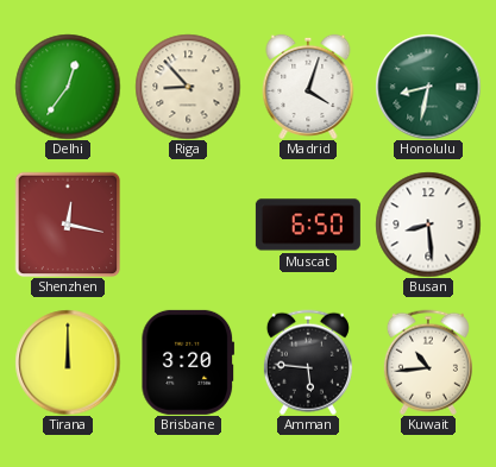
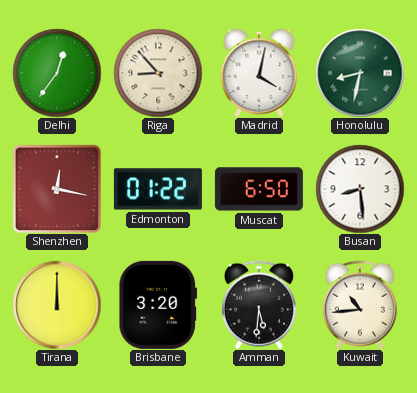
Madrid: 4:03 -> 4:02 (259, 73)
Edmonton: none -> 01:22 (158, 189)
Amman: 5:46 -> 5:31 (259, 305)
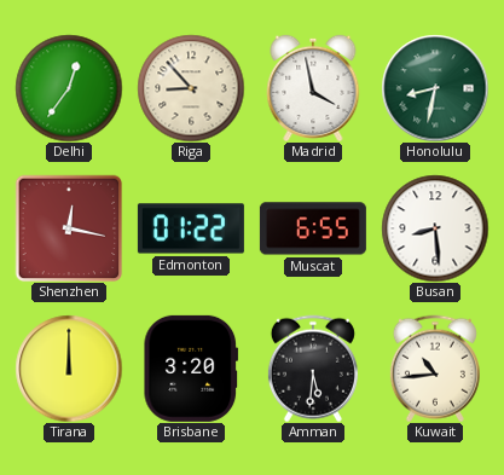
Madrid: 4:02 -> 3:58 (313, 88)
Muscat: 6:50 -> 6:55 (313, 228)
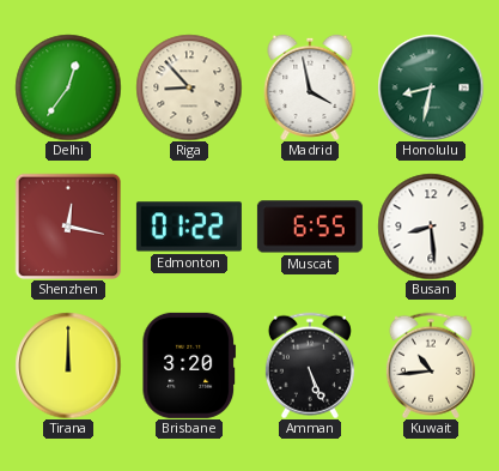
Amman: 5:31 -> 5:26 (310, 366)
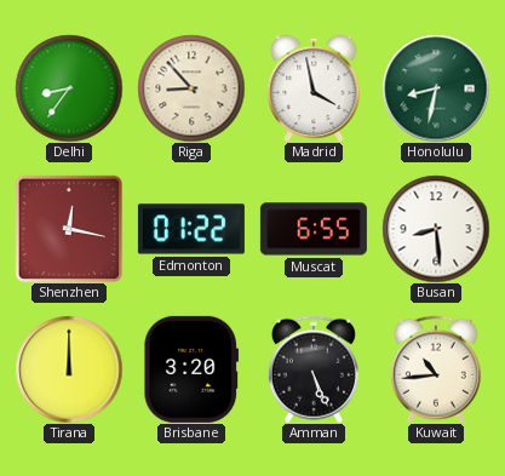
Delhi: 12:36 -> 8:36 (69, 88)
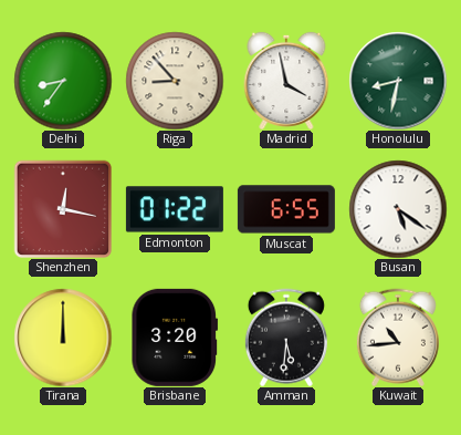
Busan: 8:29 -> 5:21 (398, 209)
Amman: 5:26 -> 5:31 (286, 338)
